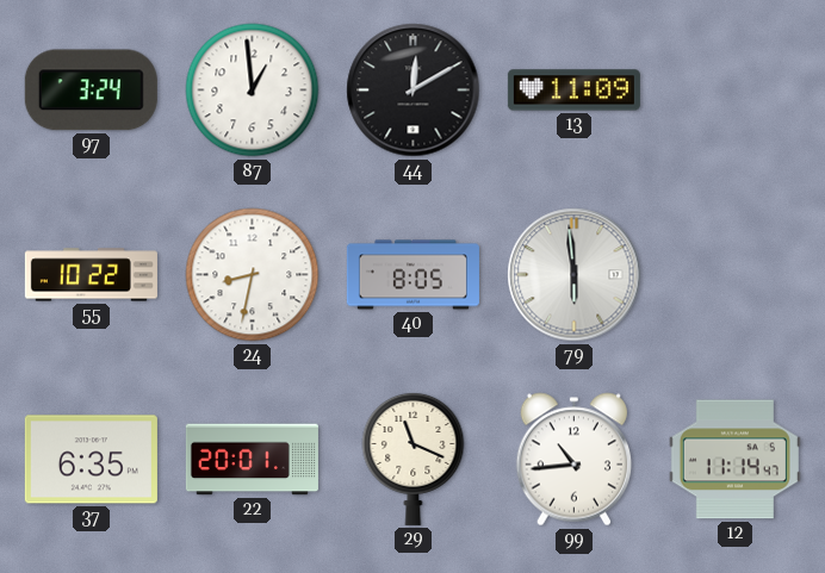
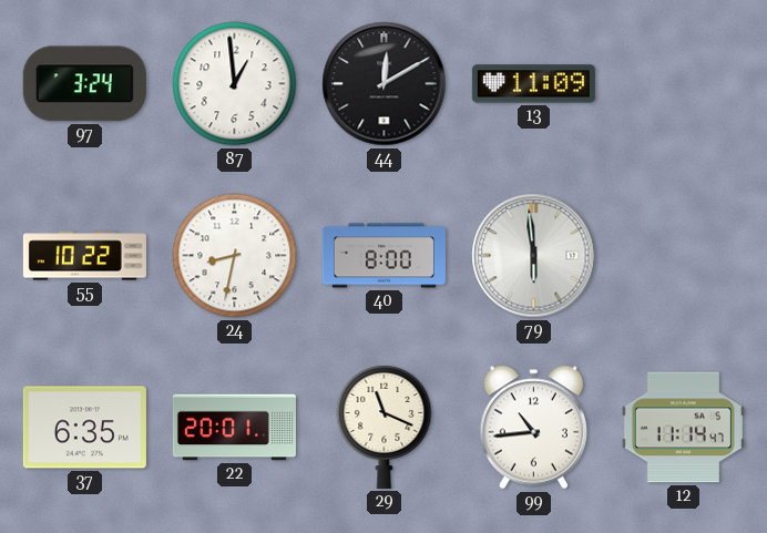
40: 8:05 -> 8:00 (383, 256)
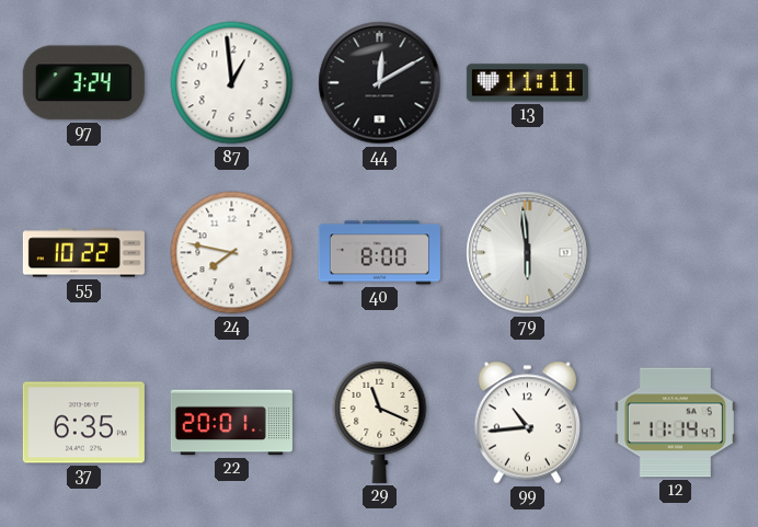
13: 11:09 -> 11:11 (527, 83)
24: 8:32 -> 7:47 (232, 253)
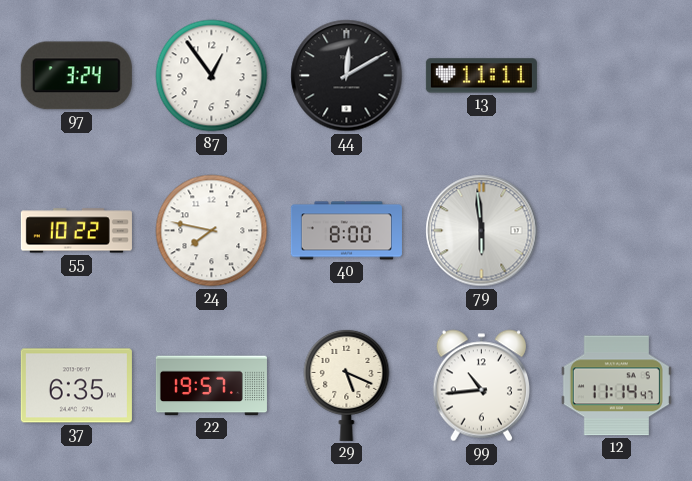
87: 12:59 -> 12:54 (212, 76)
22: 20:01 -> 19:57 (211, 386)
29: 11:19 -> 5:19 (347, 385)
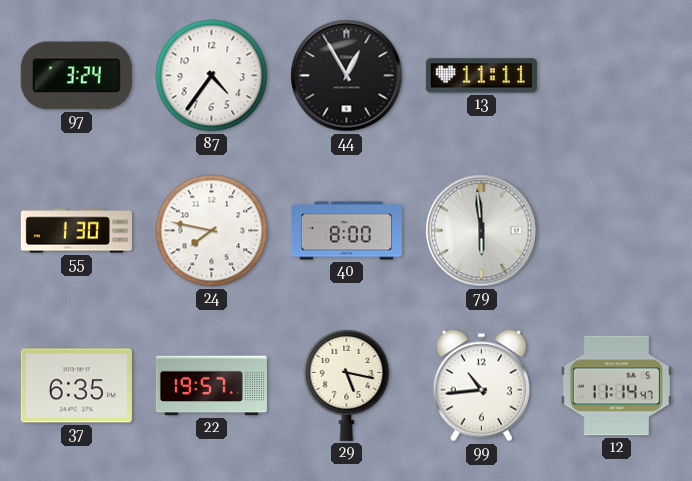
87: 12:54 -> 4:36 (212, 76)
44: 12:10 -> 12:55 (347, 76)
55: 10:22 -> 1:30 (76, 231)
29: 5:19 -> 5:17 (347, 385)
